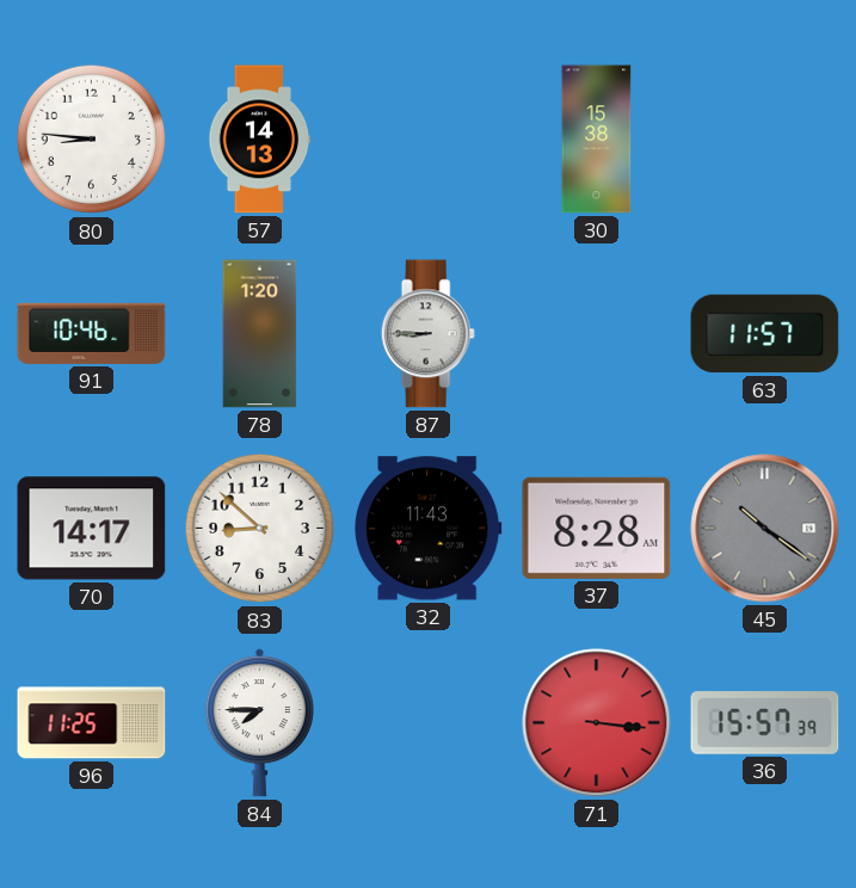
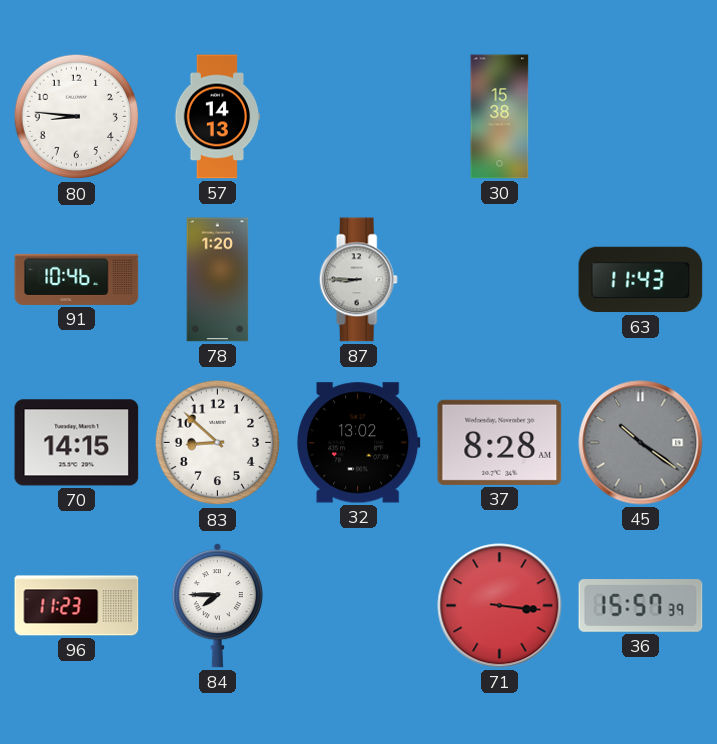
63: 11:57 -> 11:43 (641, 280)
70: 14:17 -> 14:15 (77, 443)
32: 11:43 -> 13:02 (359, 443)
96: 11:25 -> 11:23 (77, 606)
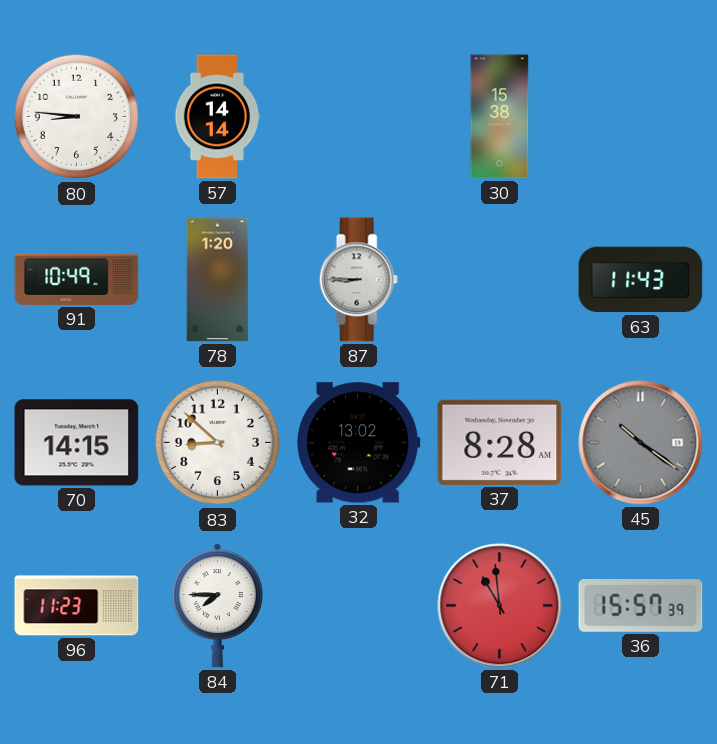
57: 14:13 -> 14:14 (218, 117)
91: 10:46 -> 10:49 (77, 279)
71: 3:16 -> 10:59 (500, 606)
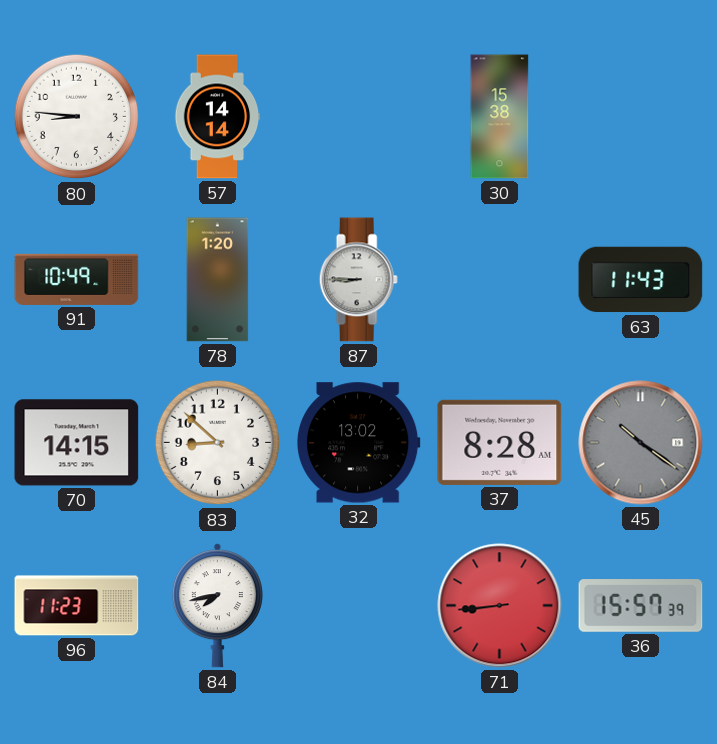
84: 7:45 -> 7:43 (217, 606)
71: 10:59 -> 8:44 (500, 606)
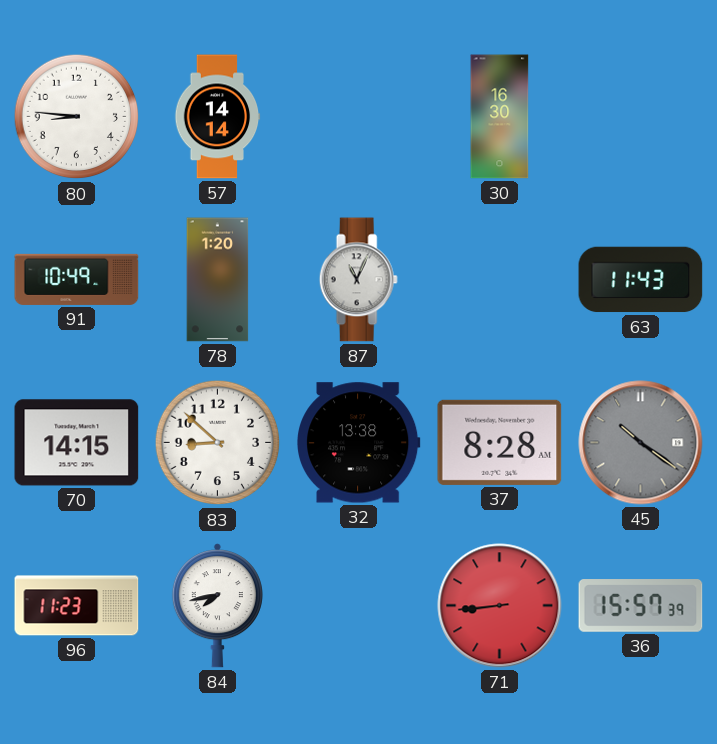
30: 15:38 -> 16:30 (500, 117)
87: 8:45 -> 11:04 (358, 280)
32: 13:02 -> 13:38 (359, 443)
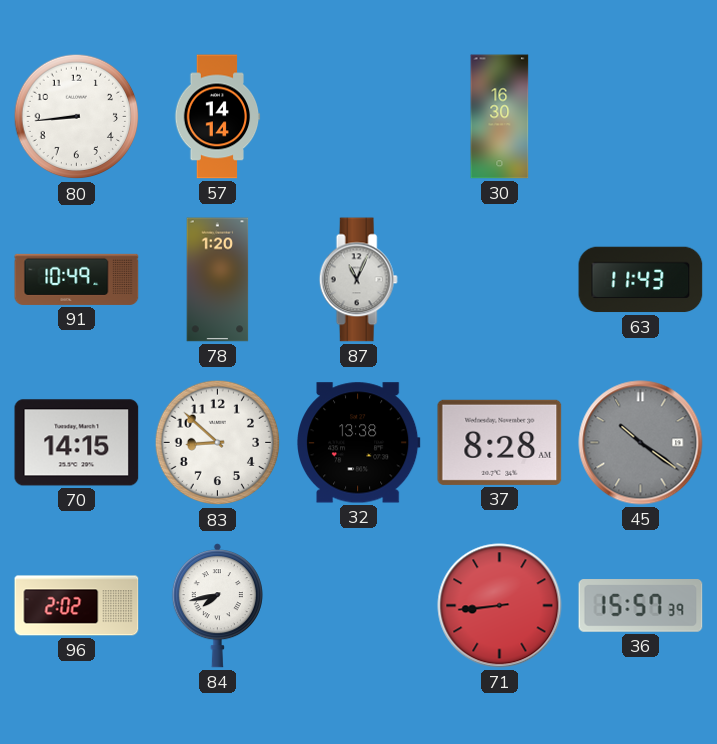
80: 8:46 -> 8:44 (77, 117)
96: 11:23 -> 2:02 (77, 606)
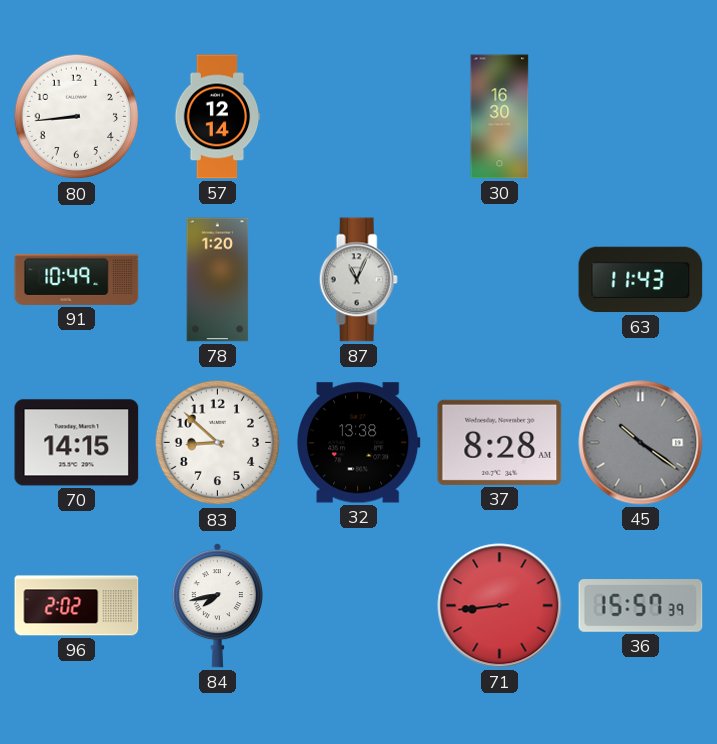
57: 14:14 -> 12:14 (218, 117)
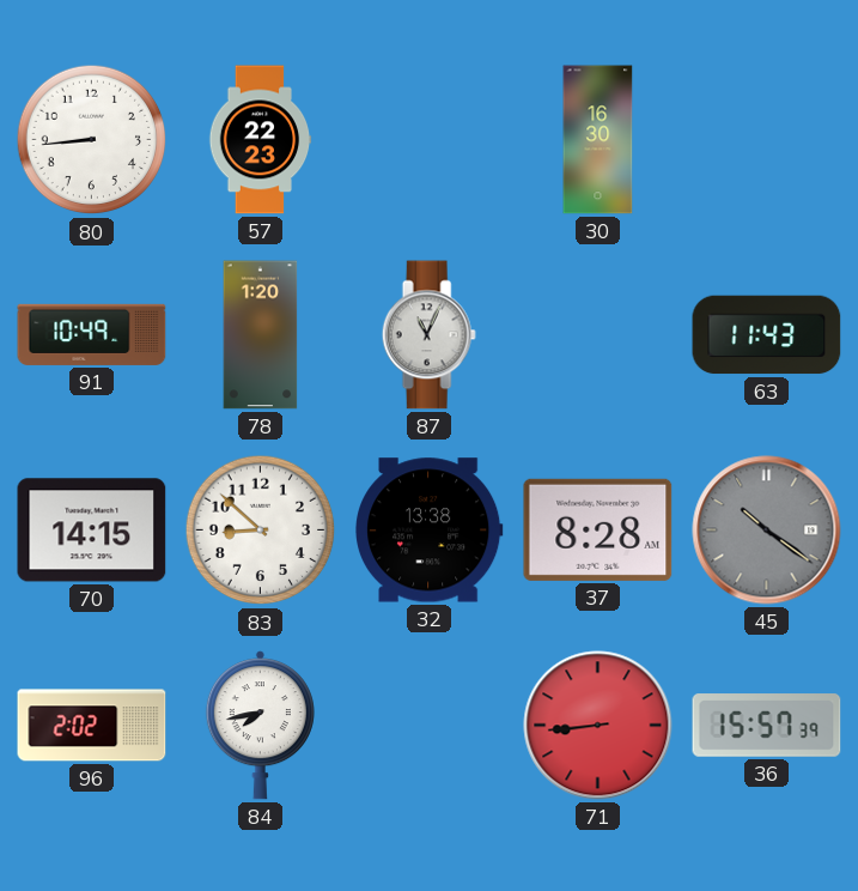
57: 12:14 -> 22:23 (261, 140)
